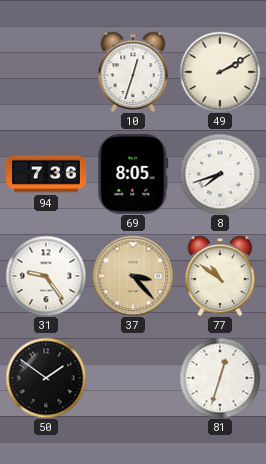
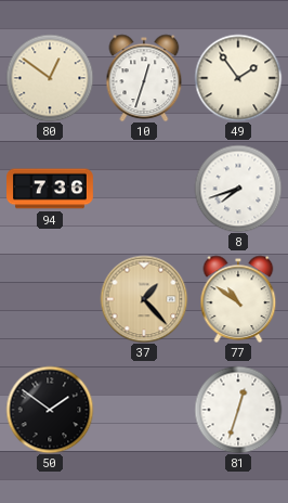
80: none -> 12:51 (50, 78)
49: 2:10 -> 1:54 (238, 78)
69: 8:05 -> none (133, 174)
31: 9:24 -> none (46, 276)
37: 3:23 -> 1:23 (144, 299)
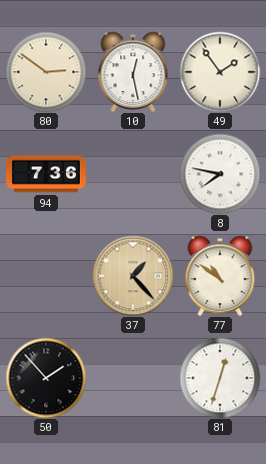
80: 12:51 -> 2:51 (46, 72)
10: 12:33 -> 12:28 (133, 72)
8: 7:42 -> 7:47 (220, 174)
50: 1:51 -> 1:53 (46, 378)
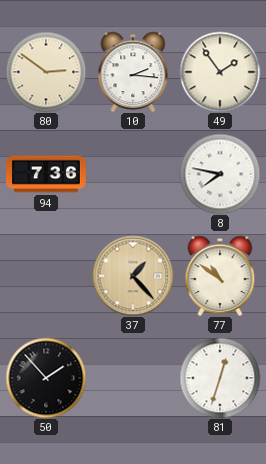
10: 12:28 -> 2:16 (133, 72)
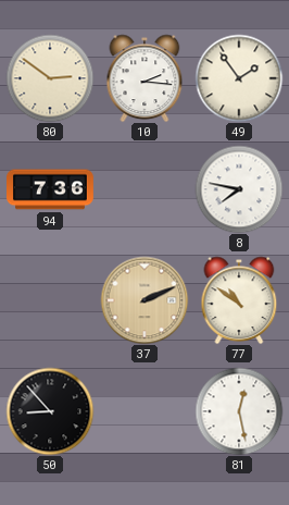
37: 1:23 -> 2:11 (144, 300)
50: 1:53 -> 8:53 (50, 411)
81: 12:33 -> 12:28 (239, 411)
